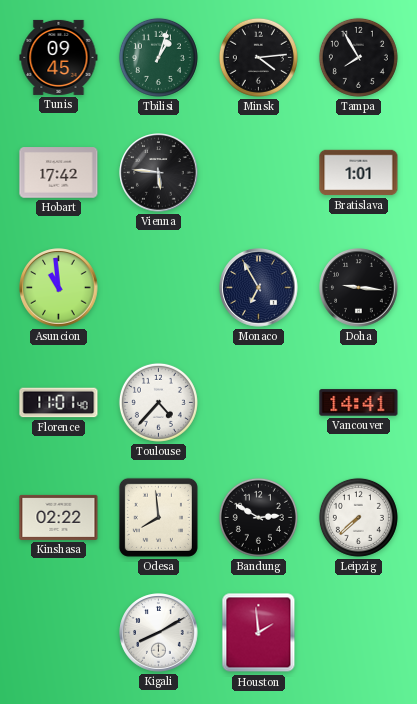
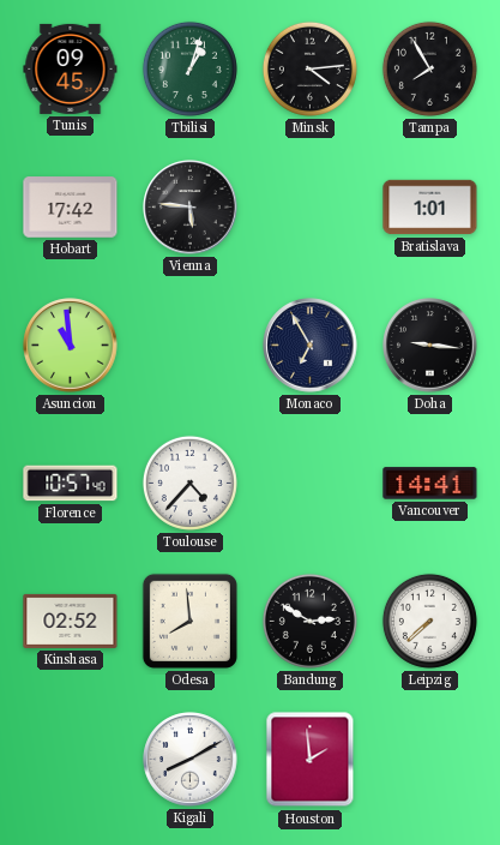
Florence: 11:01 -> 10:57 (71, 484)
Kinshasa: 02:22 -> 02:52 (71, 621)
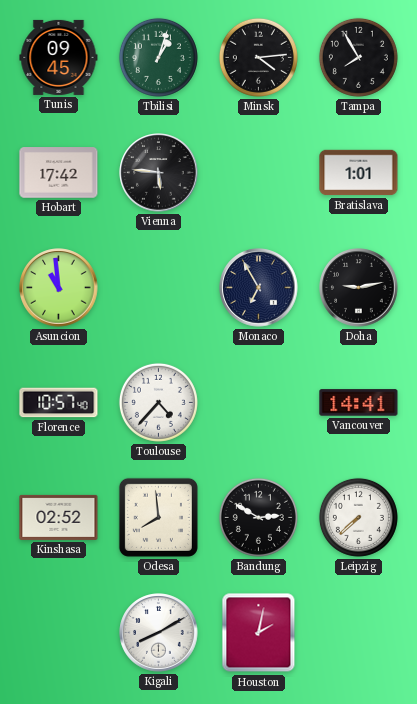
Doha: 9:16 -> 9:13 (359, 288)
Houston: 1:59 -> 2:02 (259, 633)
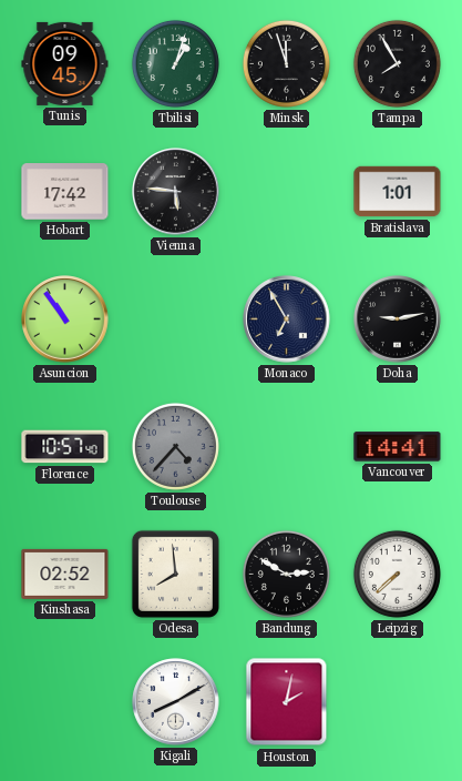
Minsk: 4:14 -> 11:57 (286, 63)
Asuncion: 10:59 -> 10:54 (65, 319)
Toulouse dial: white -> grey (175, 446)
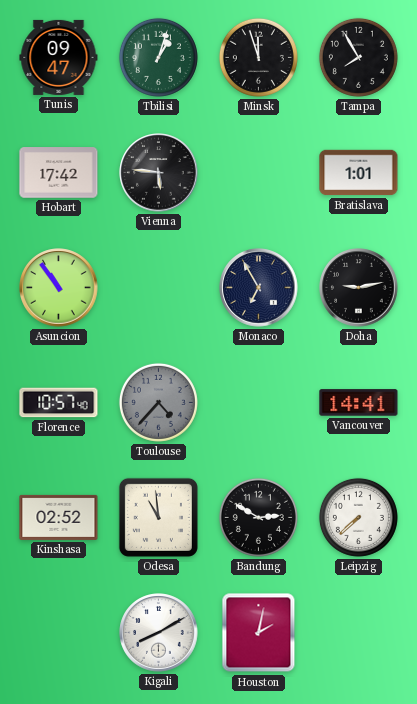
Tunis: 09:45 -> 09:47 (59, 57)
Odesa: 7:59 -> 10:59 (158, 517)
